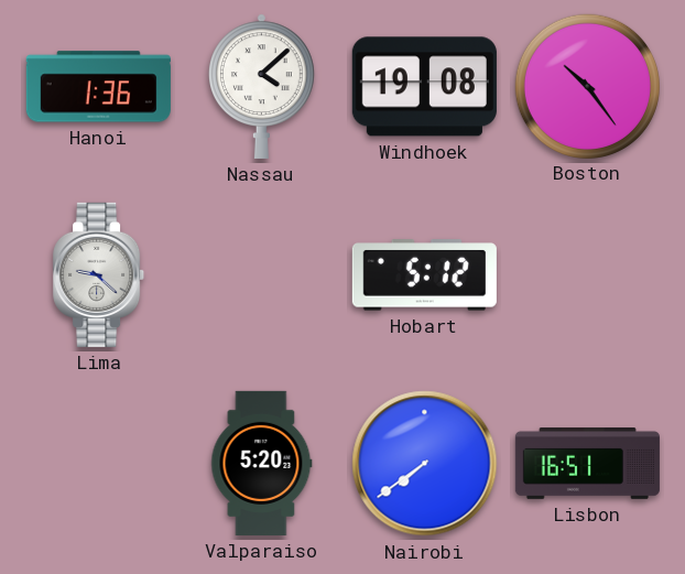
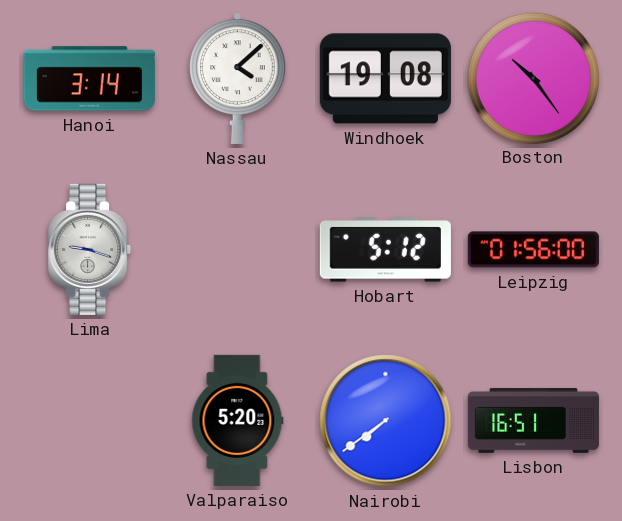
Hanoi: 1:36 -> 3:14 (89, 79)
Lima: 9:22 -> 9:18 (90, 249)
Leipzig: none -> 01:56 (533, 250)
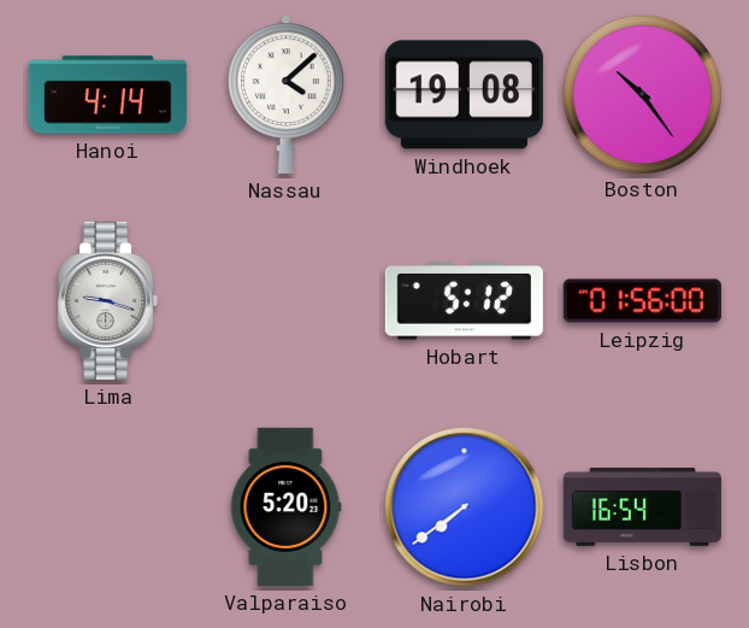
Hanoi: 3:14 -> 4:14 (107, 95)
Lisbon: 16:51 -> 16:54 (642, 507)
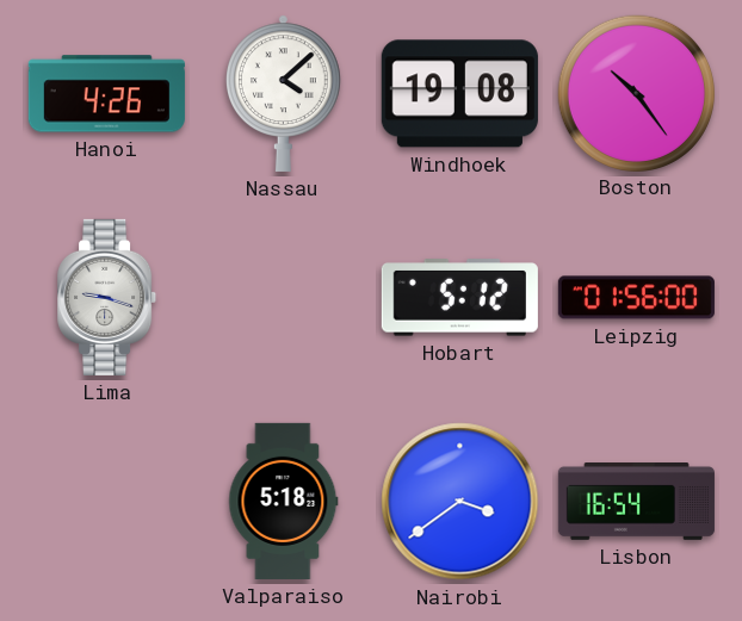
Hanoi: 4:14 -> 4:26 (106, 94)
Valparaiso: 5:20 -> 5:18 (284, 501)
Nairobi: 7:39 -> 3:39 (460, 502)
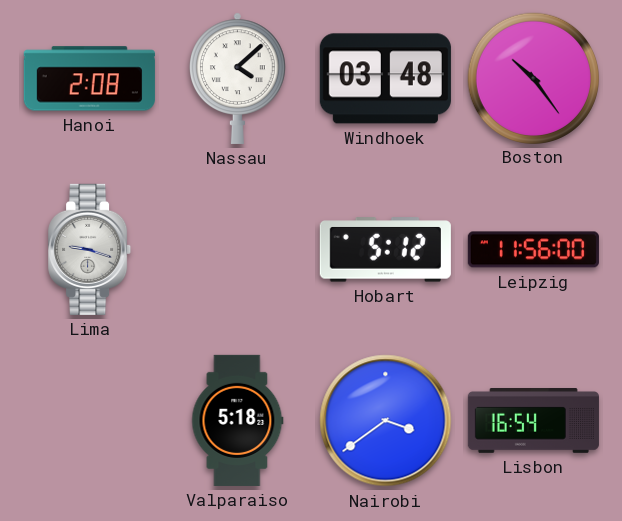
Hanoi: 4:26 -> 2:08 (89, 79)
Windhoek: 19:08 -> 03:48 (385, 79)
Leipzig: 01:56 -> 11:56 (533, 250)
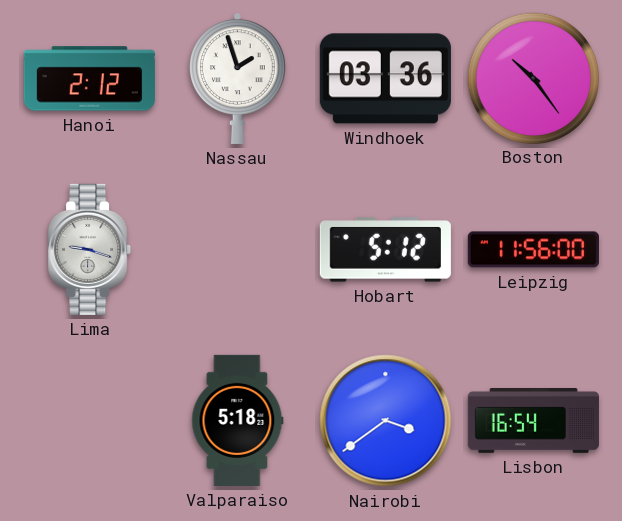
Hanoi: 2:08 -> 2:12 (89, 79)
Nassau: 4:08 -> 1:57 (238, 78)
Windhoek: 03:48 -> 03:36 (385, 79)
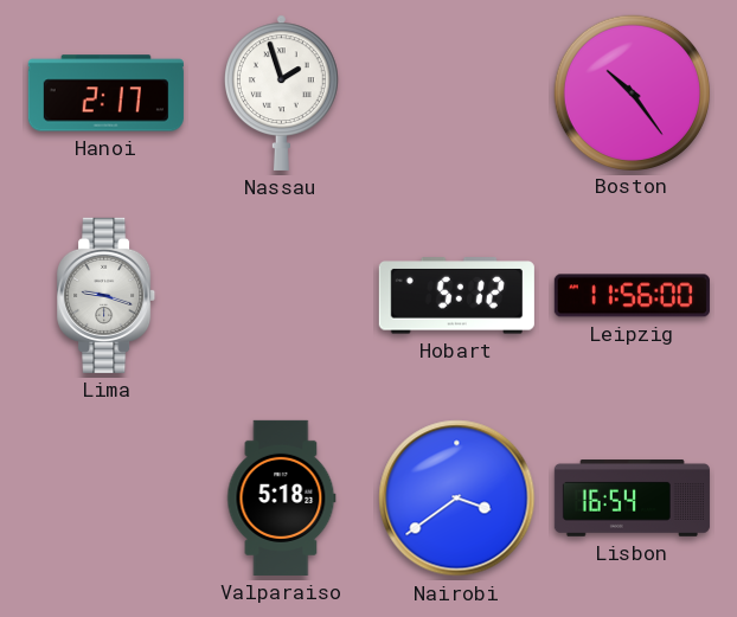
Hanoi: 2:12 -> 2:17 (105, 94)
Windhoek: 03:36 -> none (385, 79)
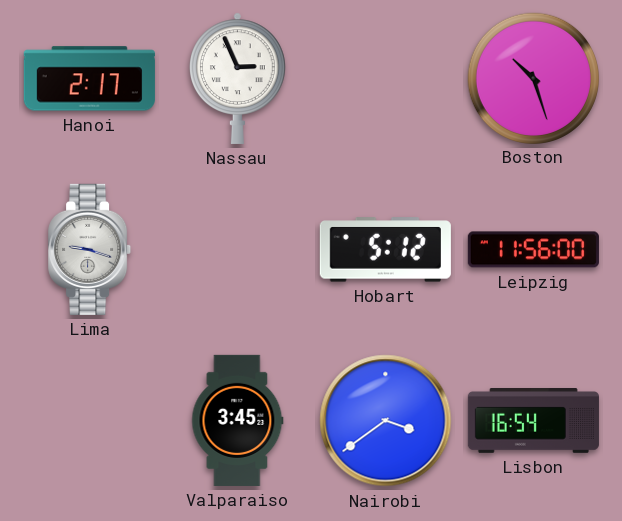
Nassau: 1:57 -> 2:56 (238, 78)
Boston: 10:24 -> 10:27 (533, 78)
Valparaiso: 5:18 -> 3:45 (238, 420)
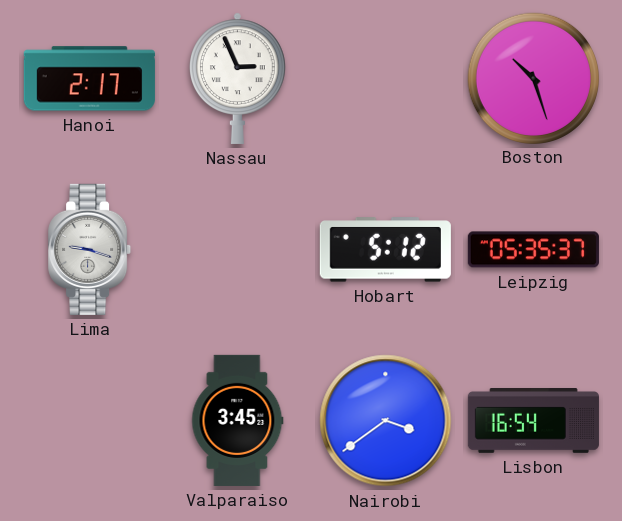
Leipzig: 11:56 -> 05:35 (533, 250)
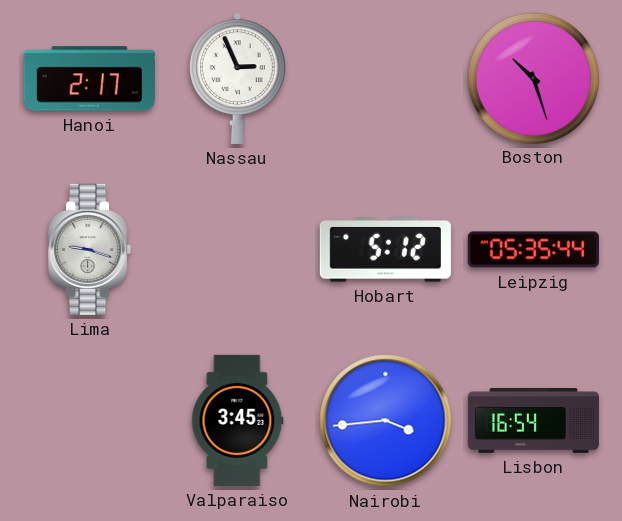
Leipzig: 05:35:37 -> 05:35:44 (533, 250)
Nairobi: 3:39 -> 3:44 (386, 421)
